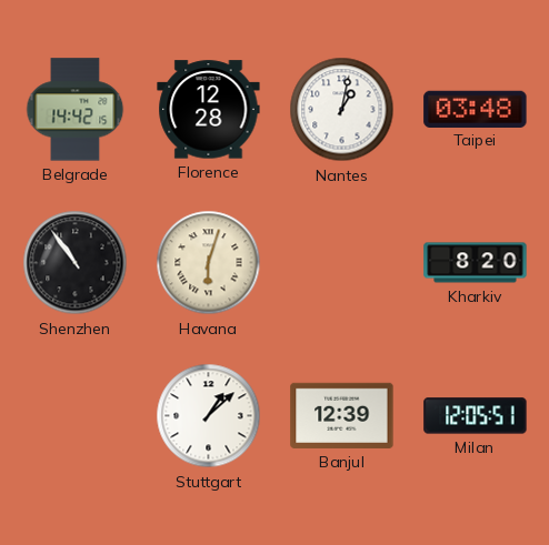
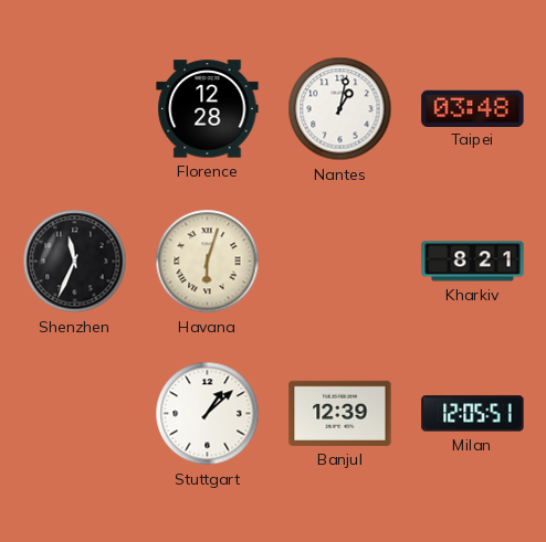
Belgrade: 14:42 -> none (76, 110)
Shenzhen: 10:54 -> 11:34 (75, 262)
Kharkiv: 8:20 -> 8:21 (473, 262)
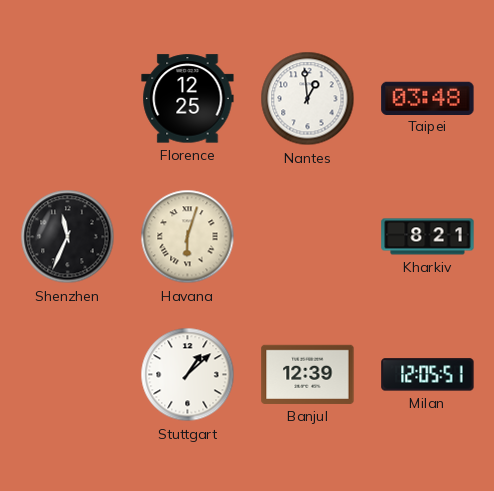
Florence: 12:28 -> 12:25 (188, 99)
Nantes: 1:02 -> 12:59 (308, 99)
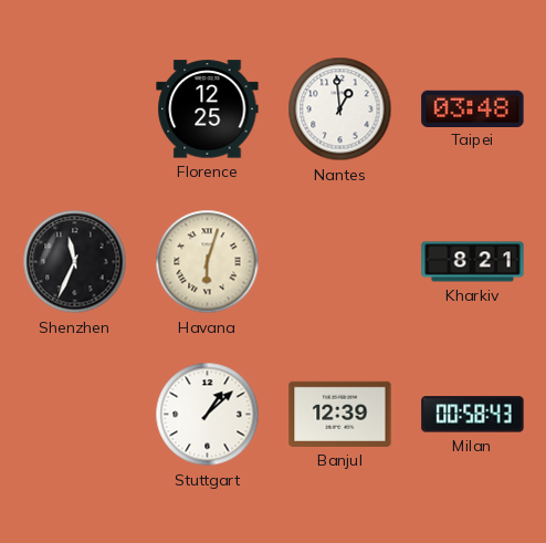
Milan: 12:05 -> 00:58 (473, 415)
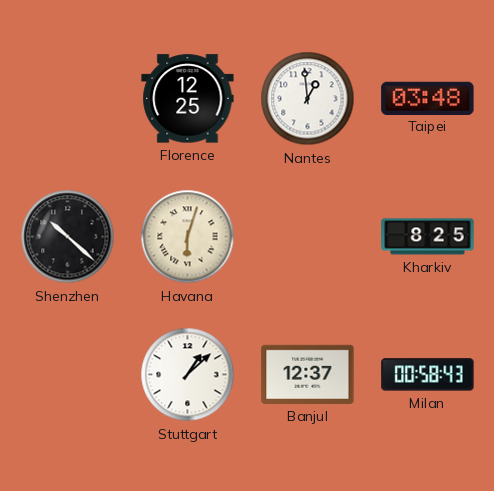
Shenzhen: 11:34 -> 10:22 (68, 237)
Kharkiv: 8:21 -> 8:25 (428, 237)
Banjul: 12:39 -> 12:37 (308, 374)
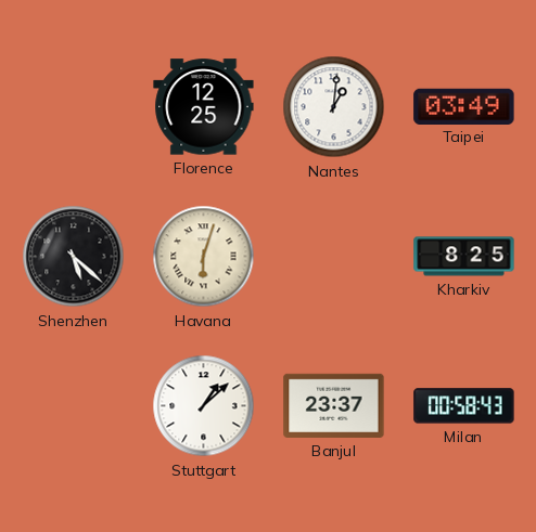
Nantes: 12:59 -> 1:01 (334, 107)
Taipei: 03:48 -> 03:49 (464, 106)
Shenzhen: 10:22 -> 5:22 (74, 257)
Banjul: 12:37 -> 23:37 (334, 405)
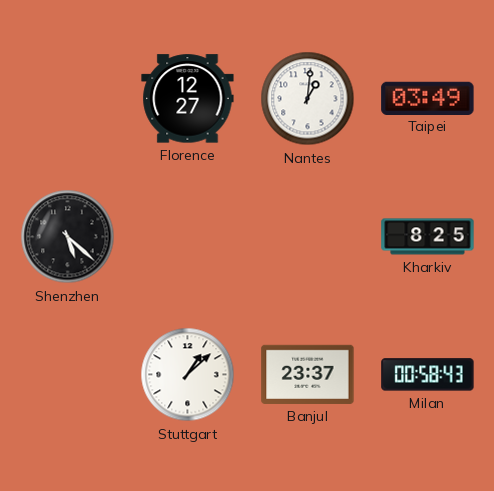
Florence: 12:25 -> 12:27 (188, 99)
Havana: 6:03 -> none (204, 257)
